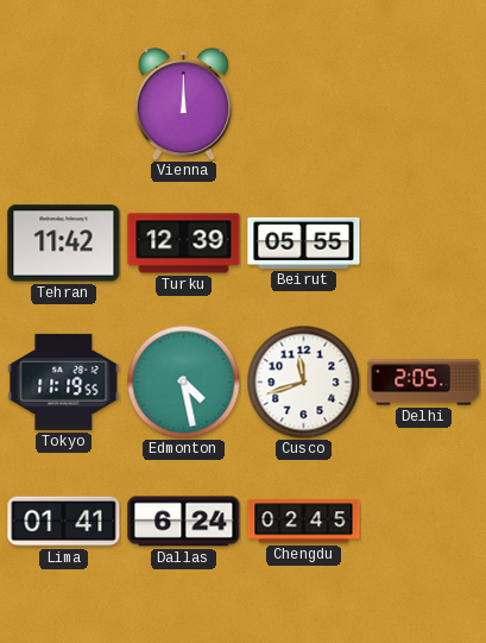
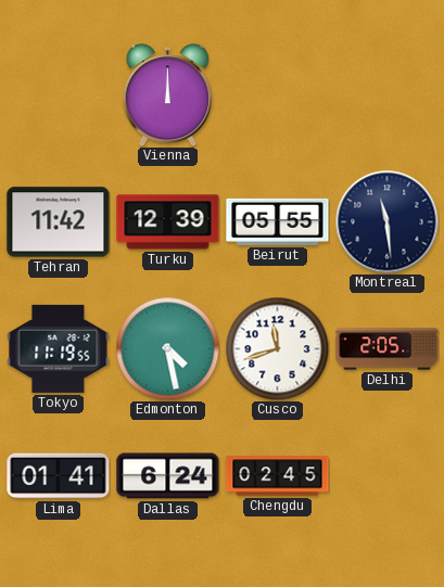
Montreal: none -> 11:29 (386, 221)
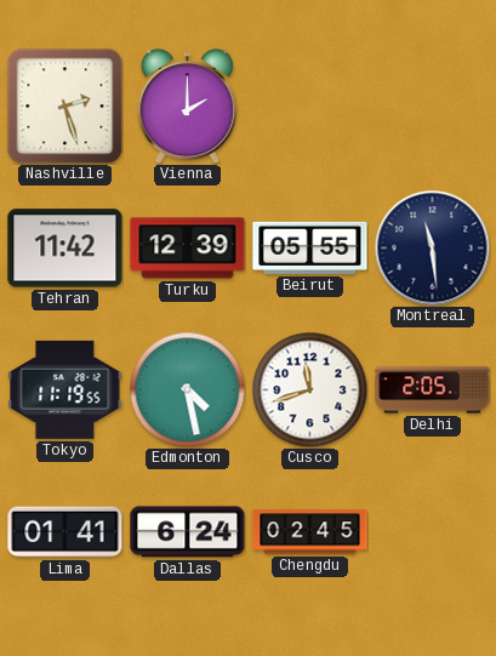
Nashville: none -> 2:27 (64, 105)
Vienna: 12:00 -> 2:00 (187, 107)
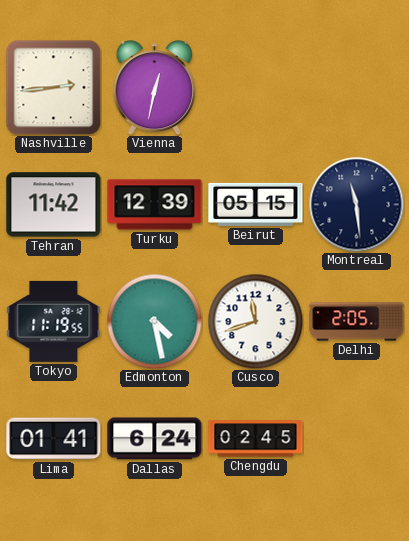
Nashville: 2:27 -> 2:44 (53, 87)
Vienna: 2:00 -> 12:32 (154, 88)
Beirut: 05:55 -> 05:15 (256, 204)
